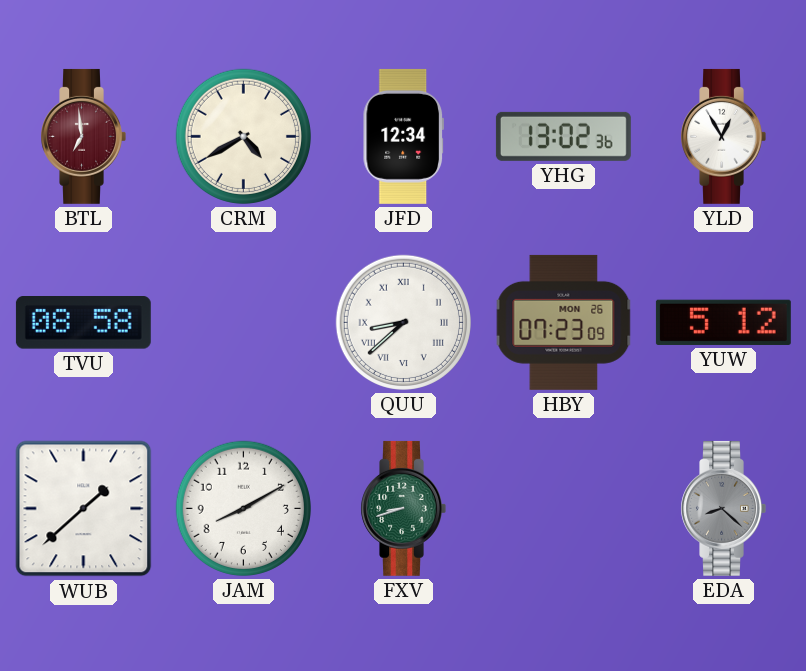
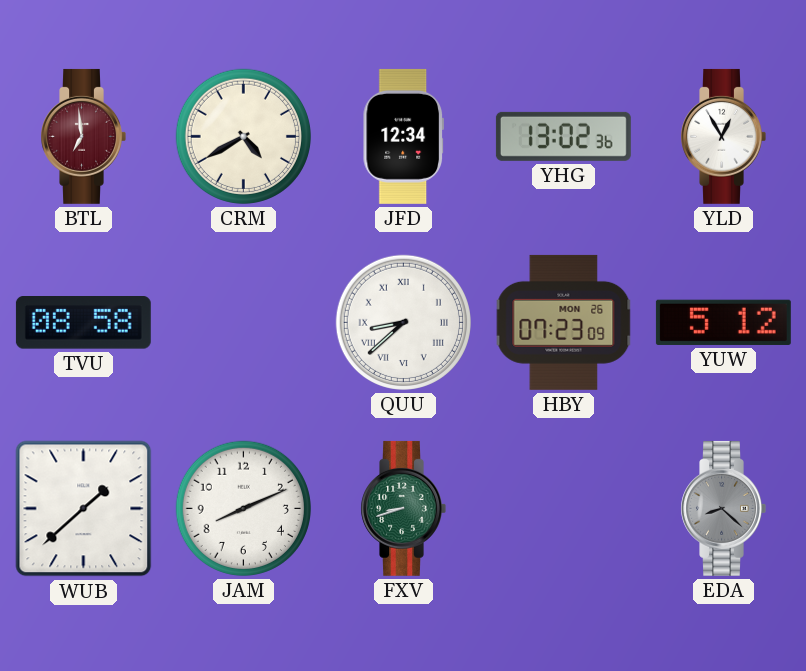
JAM: 8:10 -> 8:11 (243, 508)
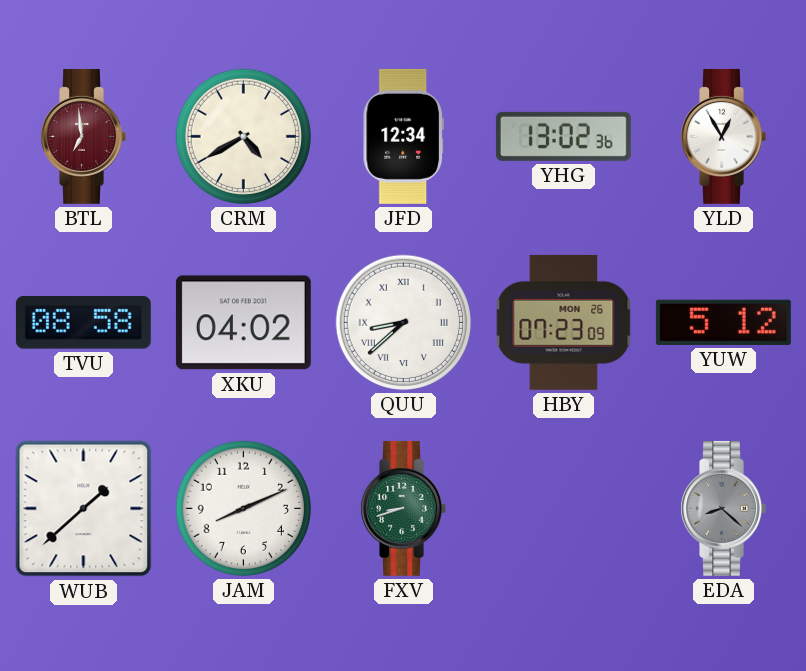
XKU: none -> 04:02 (243, 323)
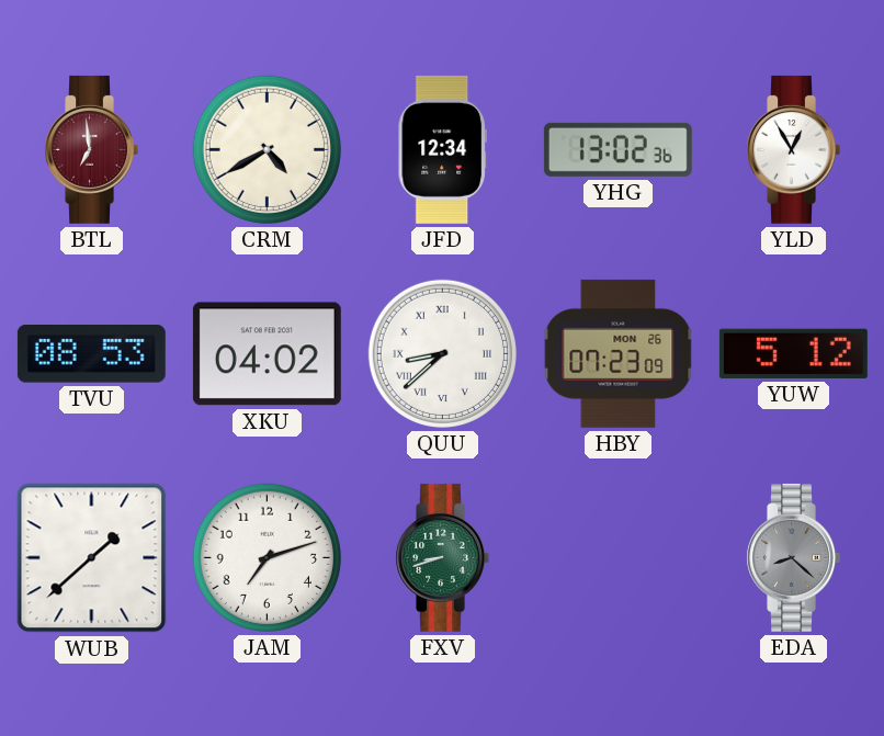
TVU: 08:58 -> 08:53 (91, 354)
JAM: 8:11 -> 7:12 (267, 557)
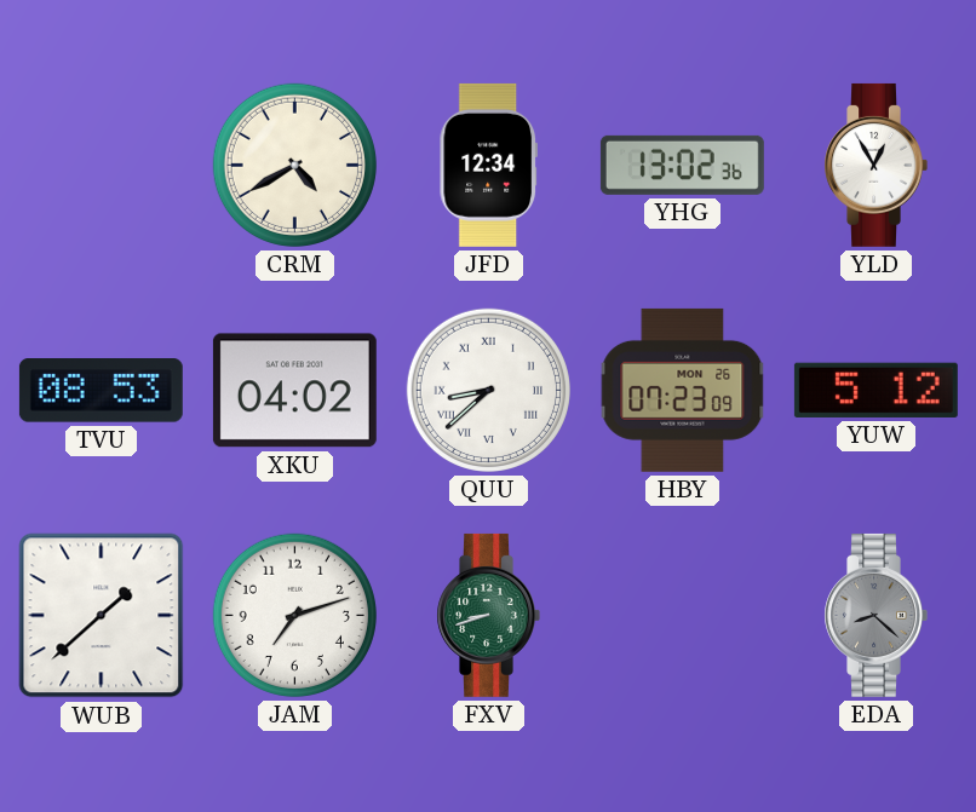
BTL: 6:59 -> none (91, 149)
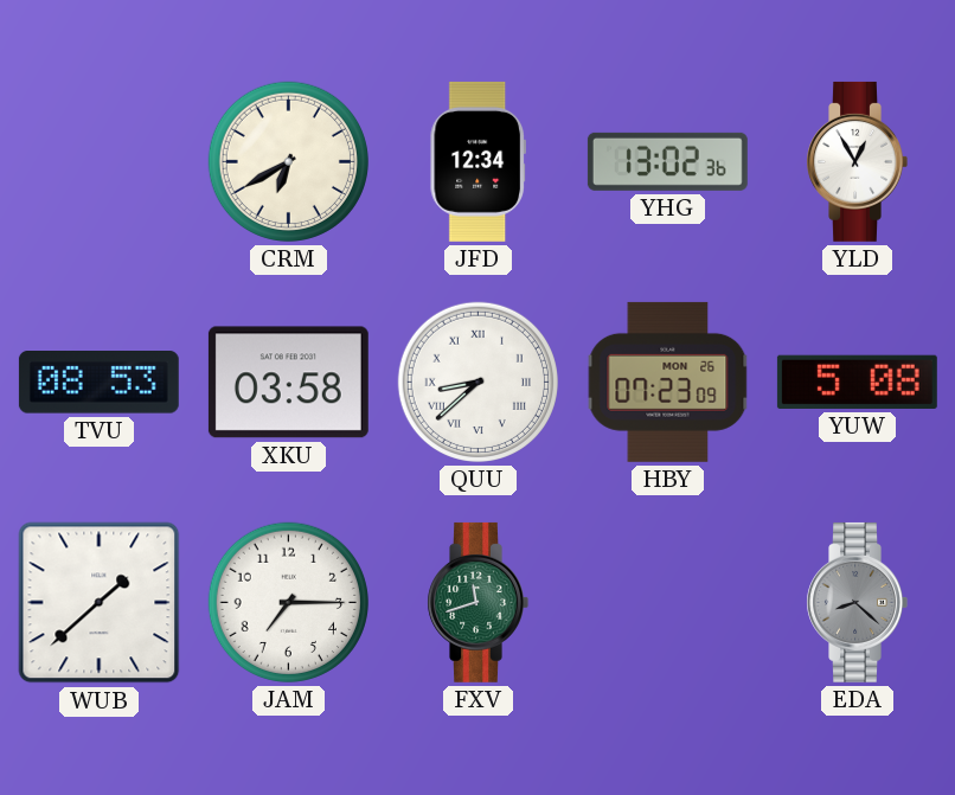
CRM: 4:40 -> 6:40 (288, 161)
XKU: 04:02 -> 03:58 (288, 383)
YUW: 5:12 -> 5:08 (857, 382)
JAM: 7:12 -> 7:15 (288, 602)
FXV: 8:42 -> 11:42 (477, 602)
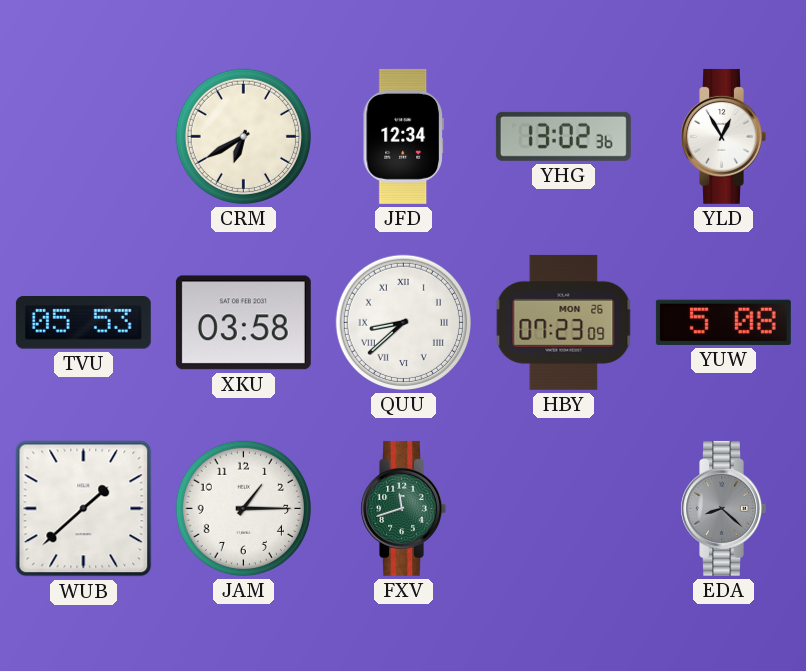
TVU: 08:53 -> 05:53 (83, 323)
JAM: 7:15 -> 1:15 (243, 508)
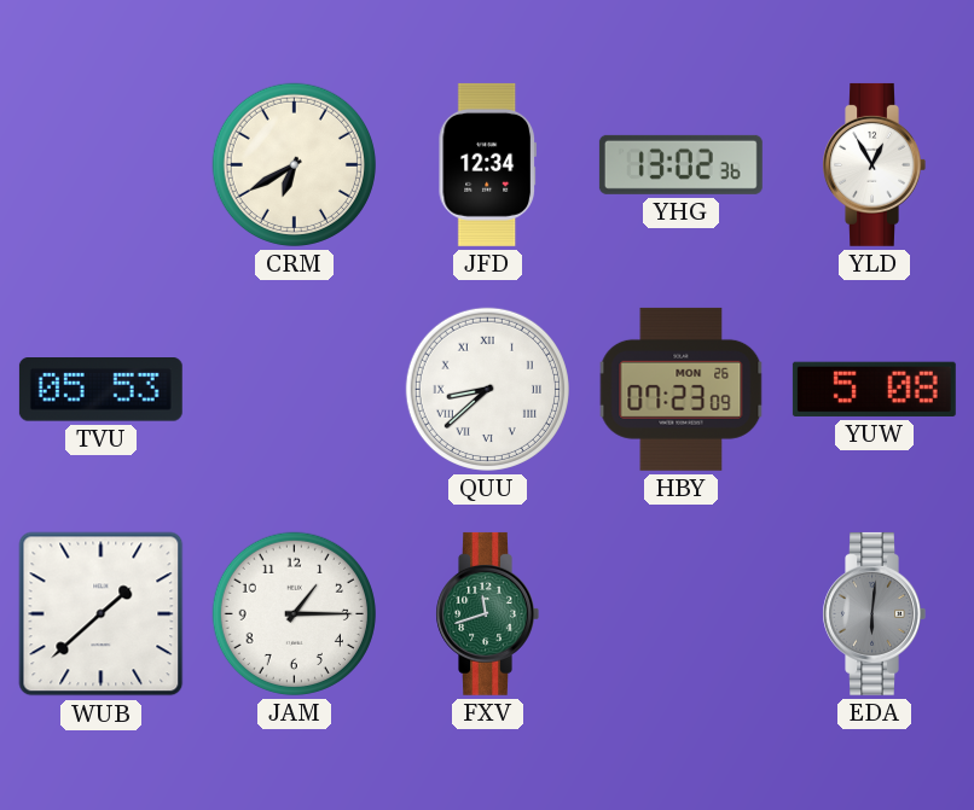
XKU: 03:58 -> none (243, 323)
EDA: 8:22 -> 6:01 (874, 613)
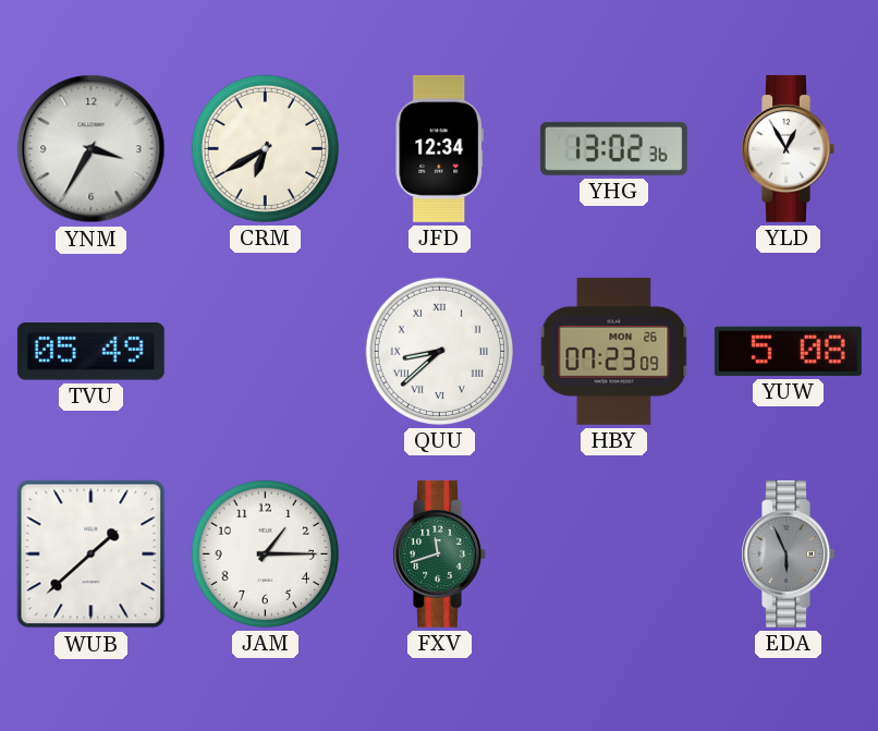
YNM: none -> 3:35 (92, 149)
TVU: 05:53 -> 05:49 (90, 352)
EDA: 6:01 -> 5:56 (788, 553)
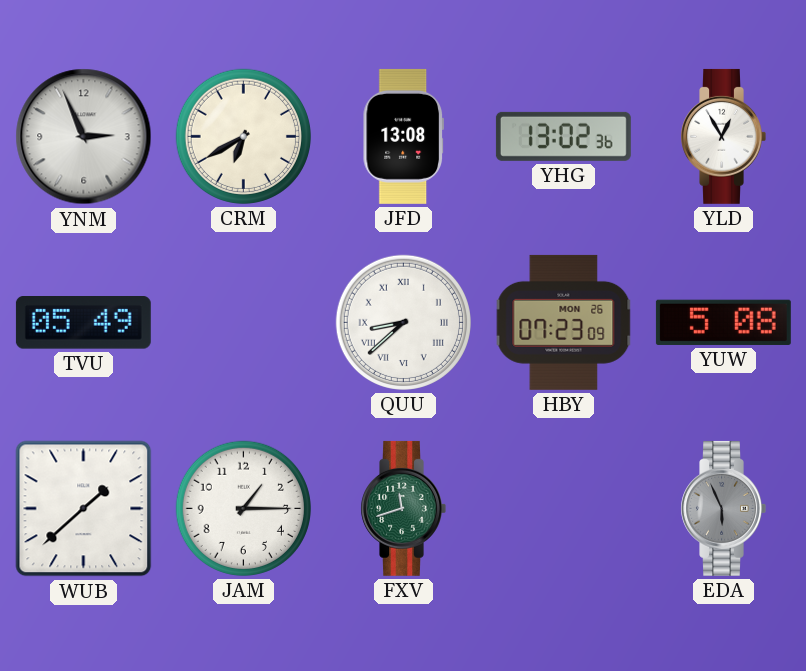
YNM: 3:35 -> 2:56 (84, 137)
JFD: 12:34 -> 13:08 (403, 136)
